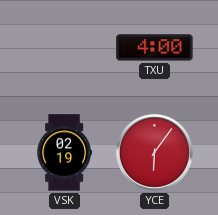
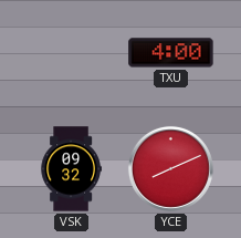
VSK: 02:19 -> 09:32 (71, 169)
YCE: 6:06 -> 8:11 (170, 168)
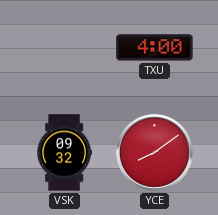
YCE: 8:11 -> 8:09 (154, 152)
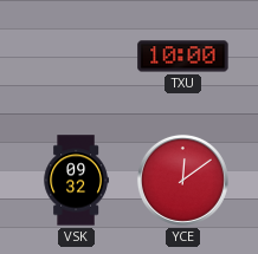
TXU: 4:00 -> 10:00 (183, 57)
YCE: 8:09 -> 12:09 (182, 180)
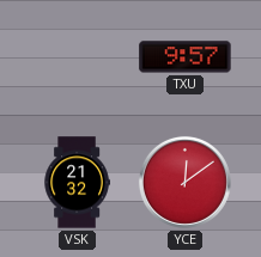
TXU: 10:00 -> 9:57 (186, 57)
VSK: 09:32 -> 21:32 (77, 183)
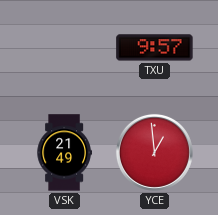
VSK: 21:32 -> 21:49 (64, 153)
YCE: 12:09 -> 12:59 (154, 152)
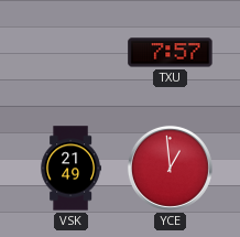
TXU: 9:57 -> 7:57 (171, 53)
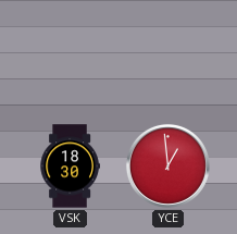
TXU: 7:57 -> none (171, 53)
VSK: 21:49 -> 18:30 (70, 167)
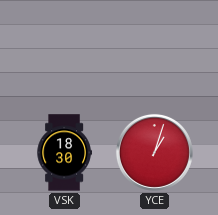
YCE: 12:59 -> 1:03 (154, 152)
